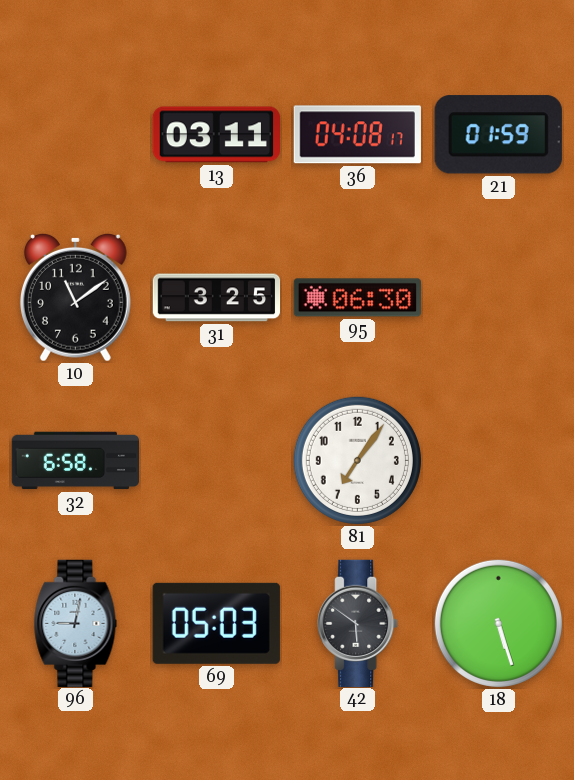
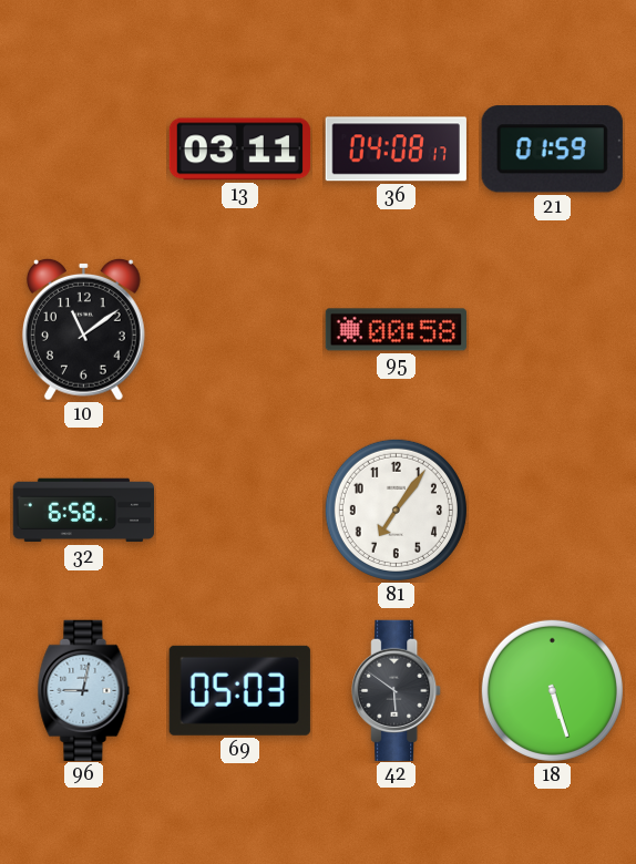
31: 3:25 -> none (217, 298)
95: 06:30 -> 00:58 (396, 330)
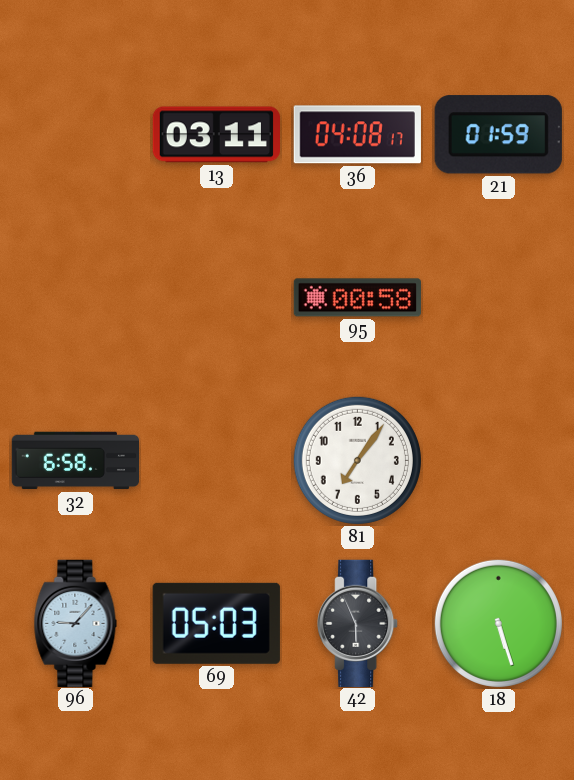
10: 11:09 -> none (83, 329)
96: 9:02 -> 9:07 (76, 623)
42: 5:51 -> 5:56 (358, 623)
